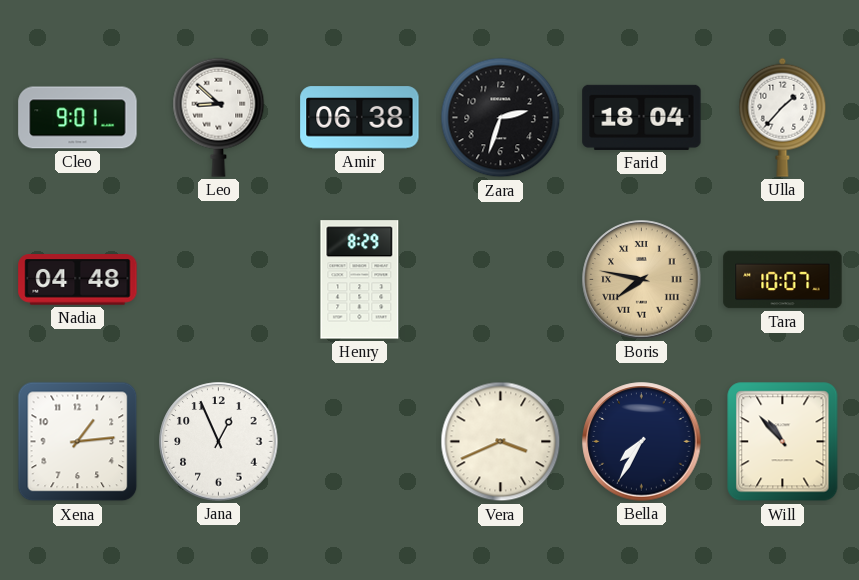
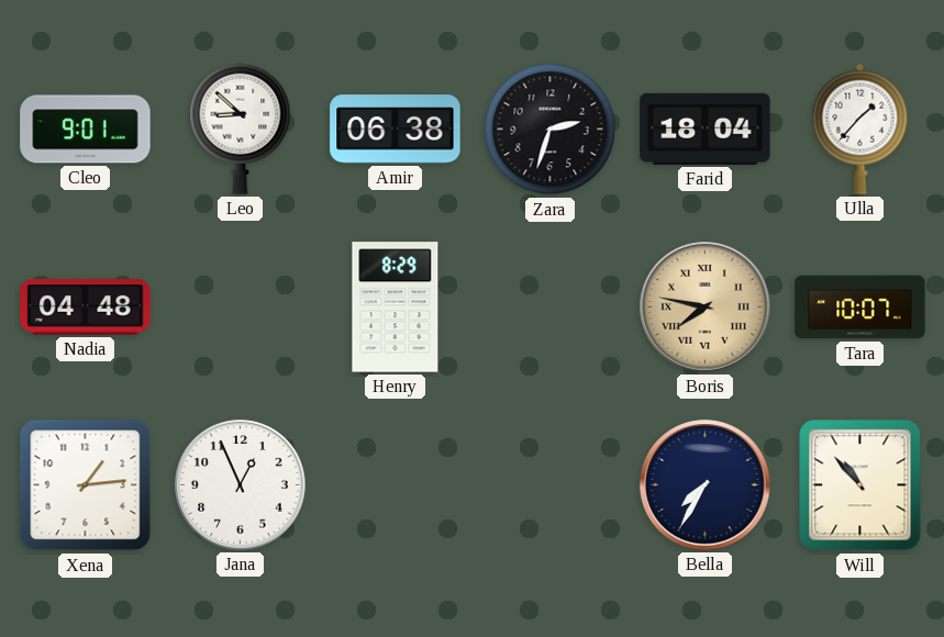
Vera: 3:41 -> none (501, 442)
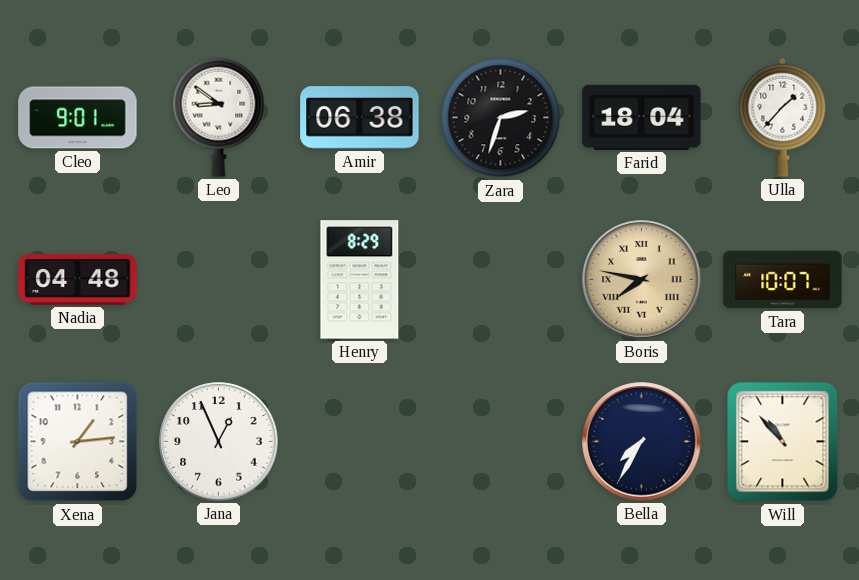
Leo: 8:52 -> 8:51 (219, 117)
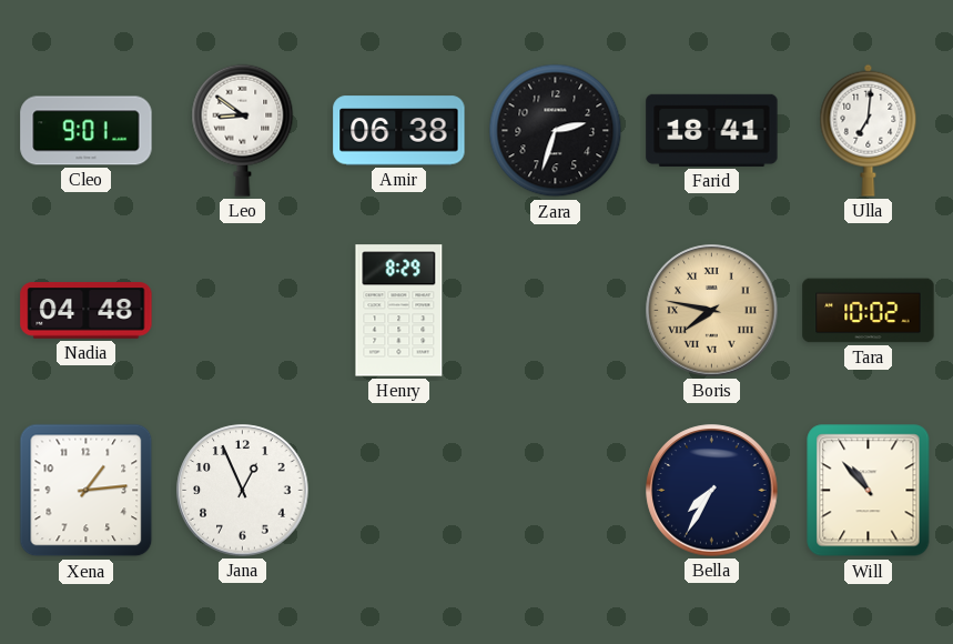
Farid: 18:04 -> 18:41 (712, 130)
Ulla: 1:37 -> 7:01 (869, 130)
Tara: 10:07 -> 10:02 (869, 311)
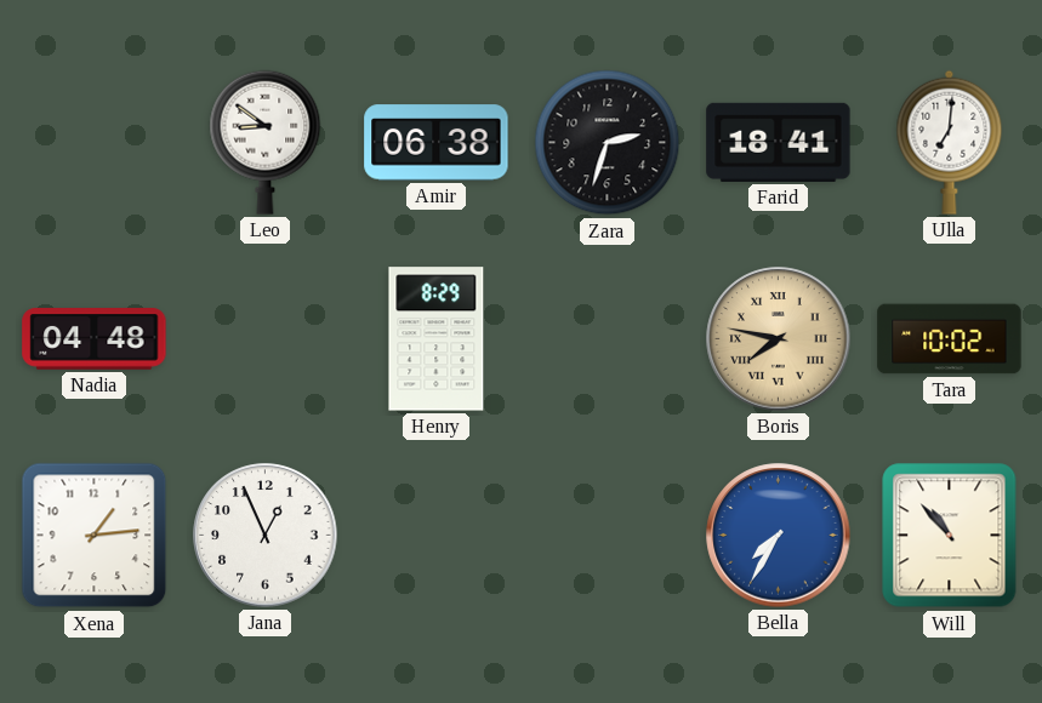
Cleo: 9:01 -> none (87, 131)
Bella dial: navy -> blue (779, 536)
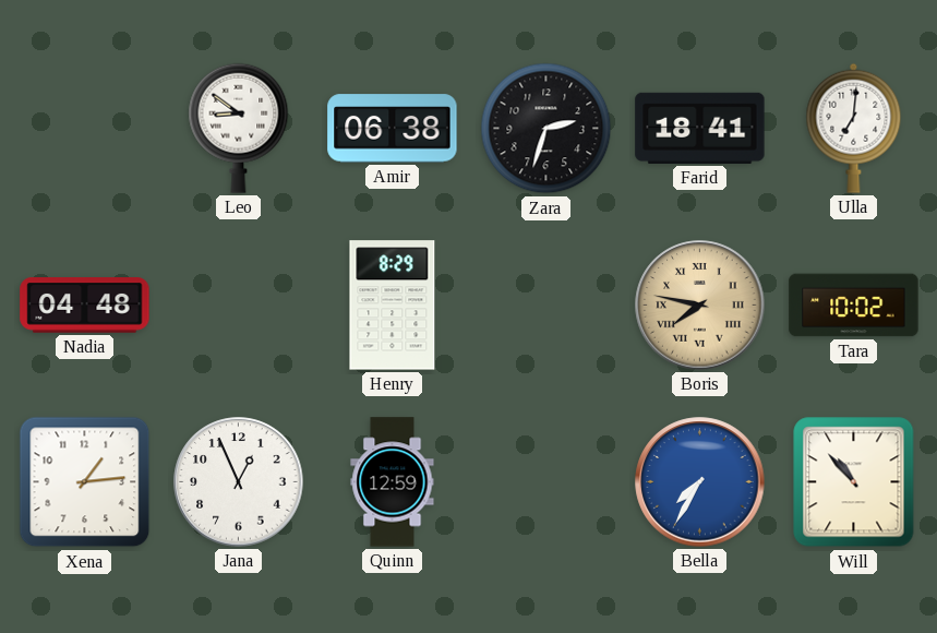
Quinn: none -> 12:59 (393, 482)
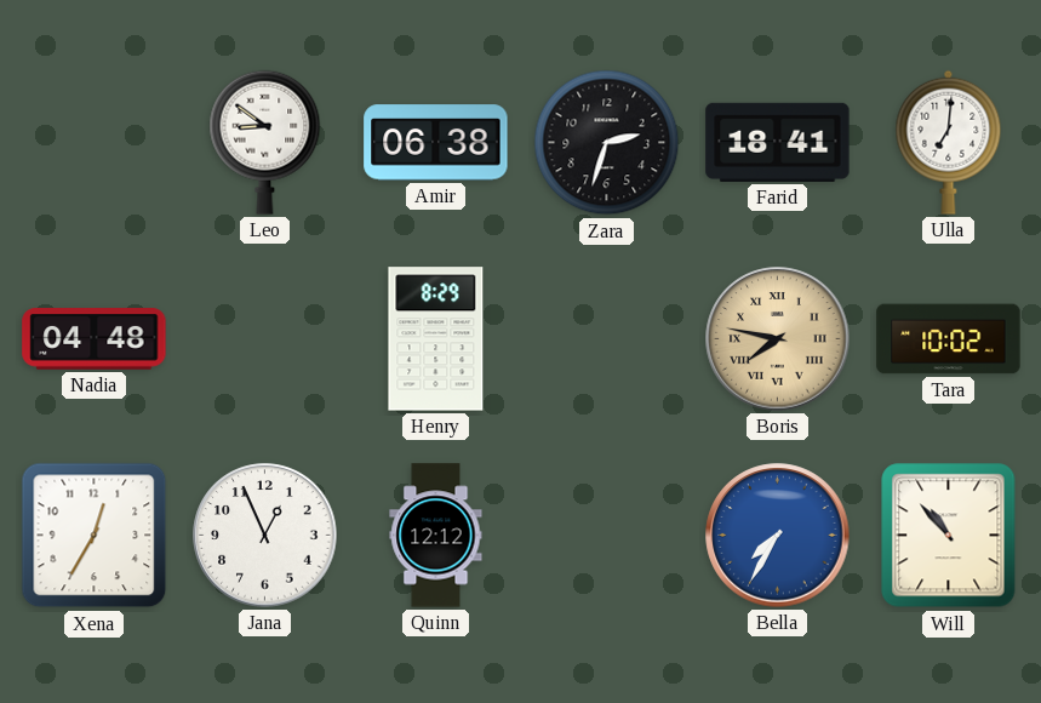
Xena: 1:14 -> 12:35 (95, 536)
Quinn: 12:59 -> 12:12 (436, 536)
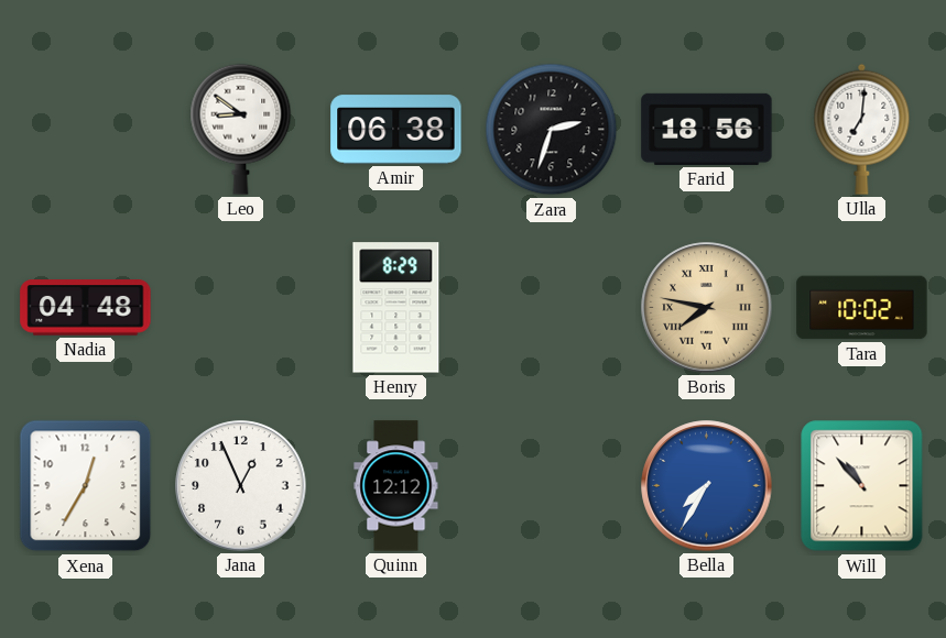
Farid: 18:41 -> 18:56 (707, 129)
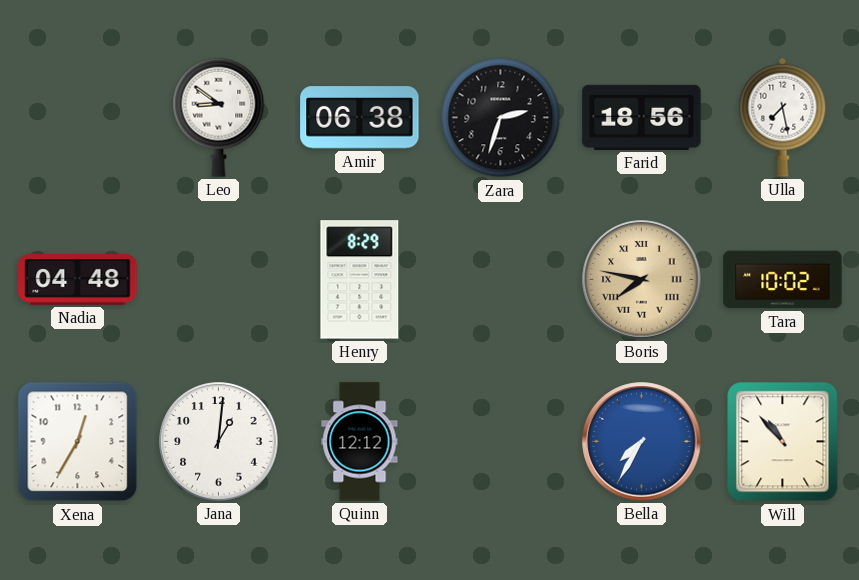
Ulla: 7:01 -> 7:28 (783, 117)
Jana: 12:56 -> 1:01 (219, 442)
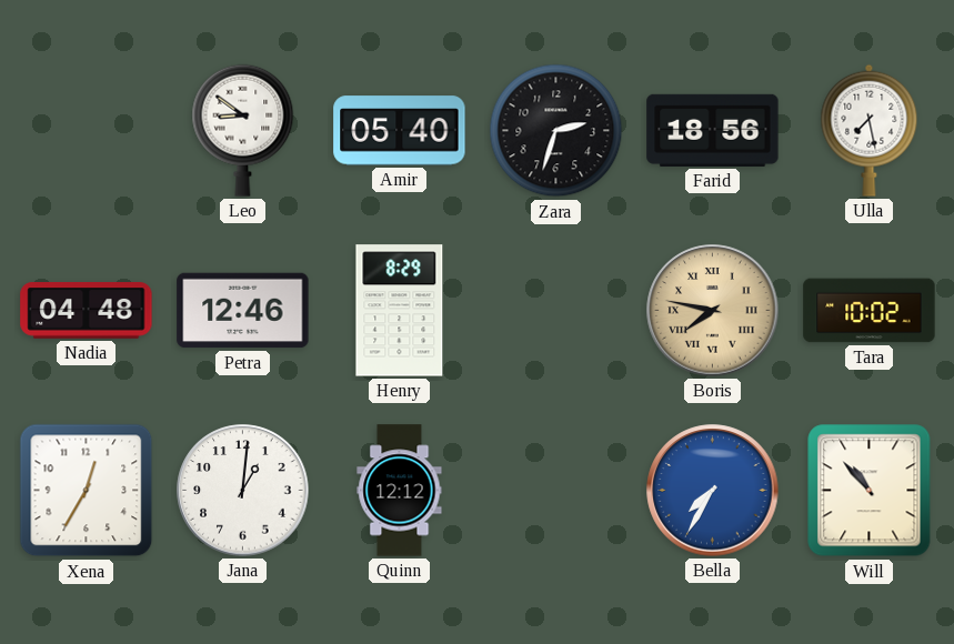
Amir: 06:38 -> 05:40 (400, 131)
Petra: none -> 12:46 (243, 311)
